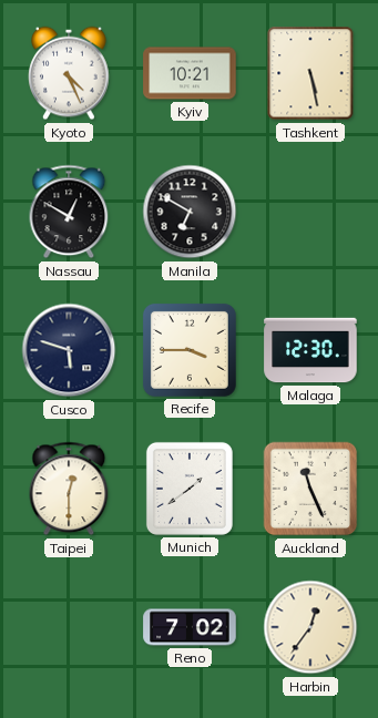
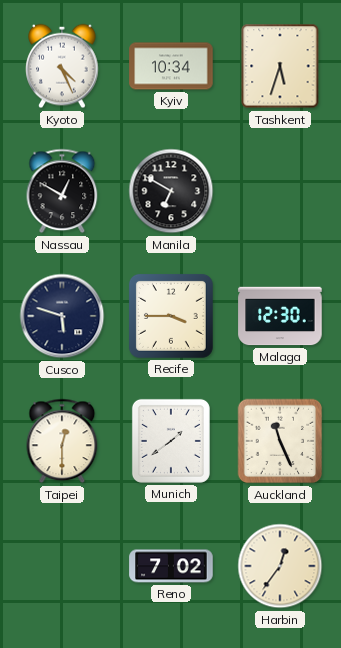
Kyiv: 10:21 -> 10:34 (171, 66)
Tashkent: 5:28 -> 5:33 (280, 66)
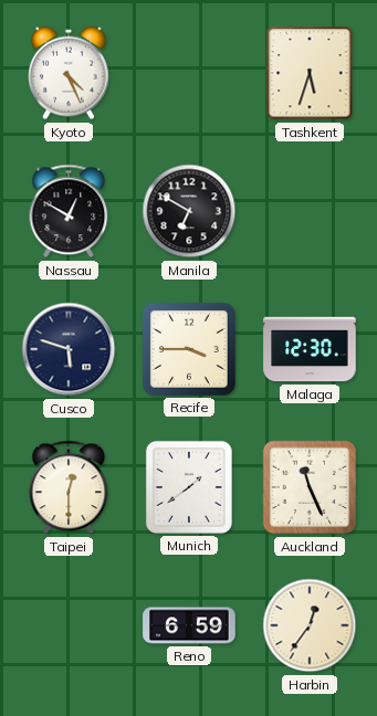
Kyiv: 10:34 -> none (171, 66)
Reno: 7:02 -> 6:59 (189, 625)
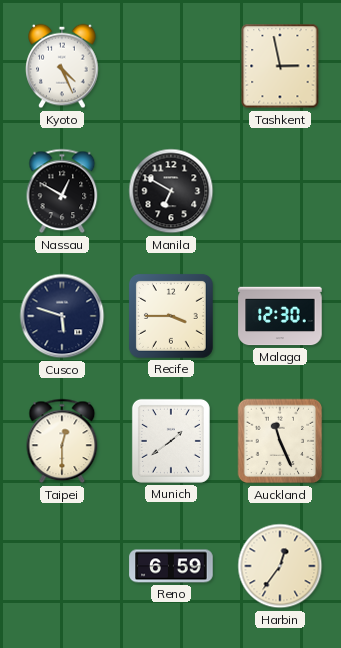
Tashkent: 5:33 -> 2:58 (280, 66)
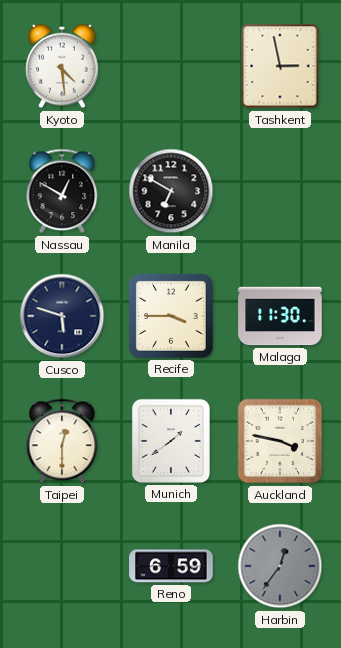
Kyoto: 4:26 -> 4:29 (62, 66)
Malaga: 12:30 -> 11:30 (280, 316)
Auckland: 11:26 -> 3:47 (280, 441)
Harbin dial: cream -> grey (280, 566)
